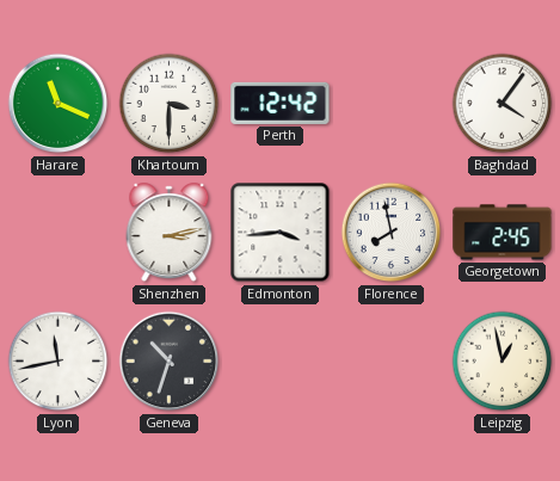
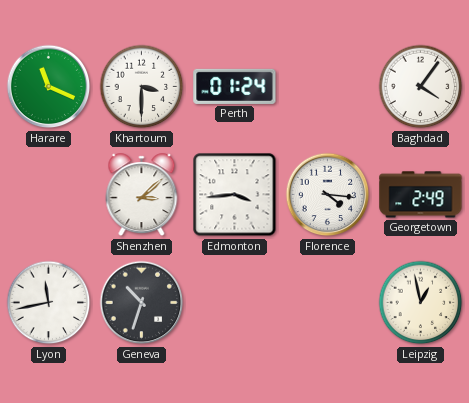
Perth: 12:42 -> 01:24 (235, 86)
Shenzhen: 3:13 -> 3:08 (142, 195)
Florence: 7:58 -> 4:16 (328, 195)
Georgetown: 2:45 -> 2:49 (421, 195)
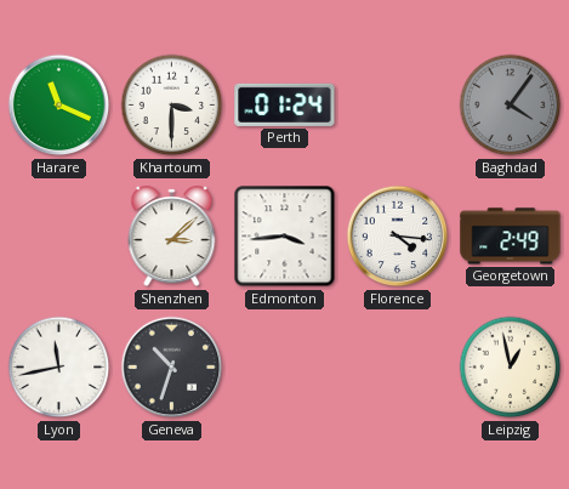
Baghdad dial: white -> grey (511, 106)
